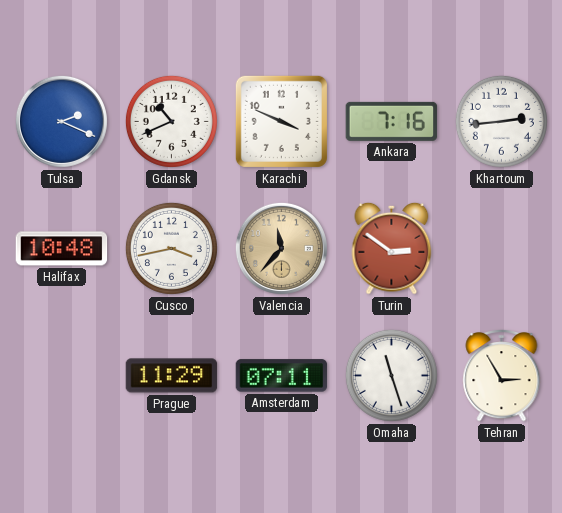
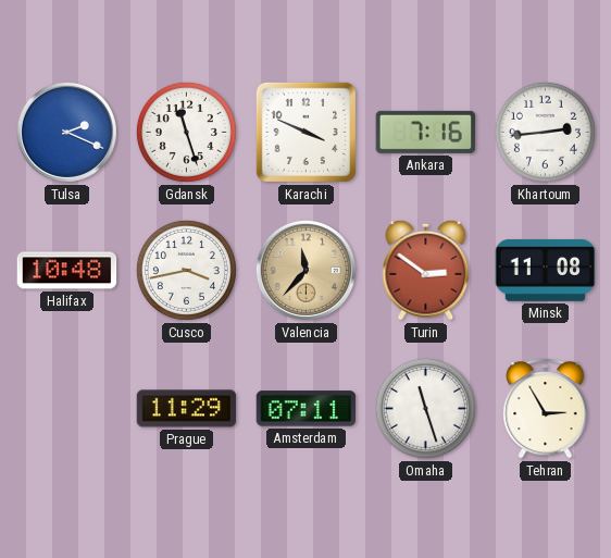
Gdansk: 10:41 -> 11:27 (186, 132)
Minsk: none -> 11:08 (546, 270)
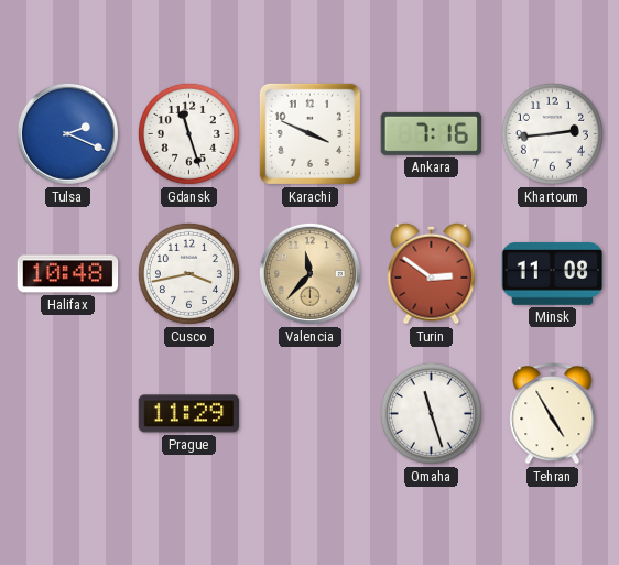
Amsterdam: 07:11 -> none (307, 409)
Tehran: 2:55 -> 4:55 (553, 414)
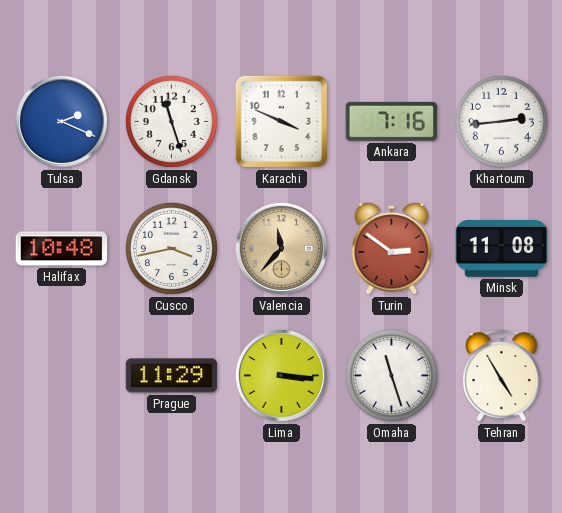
Lima: none -> 3:16 (281, 375)
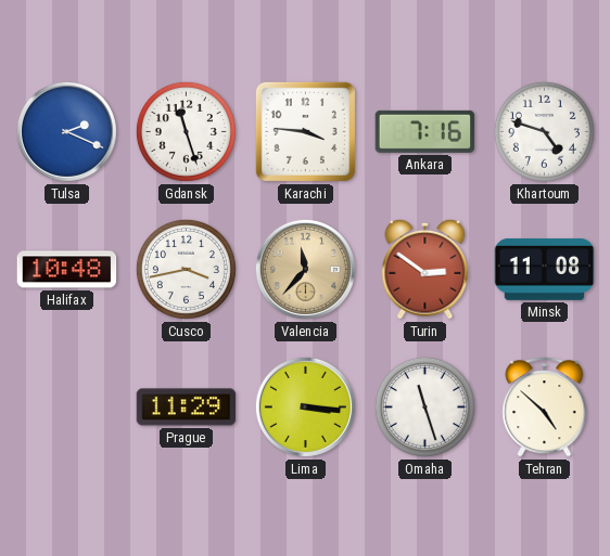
Karachi: 3:49 -> 3:46 (305, 131)
Khartoum: 2:44 -> 4:48 (544, 131)
Tehran: 4:55 -> 4:52 (545, 408)
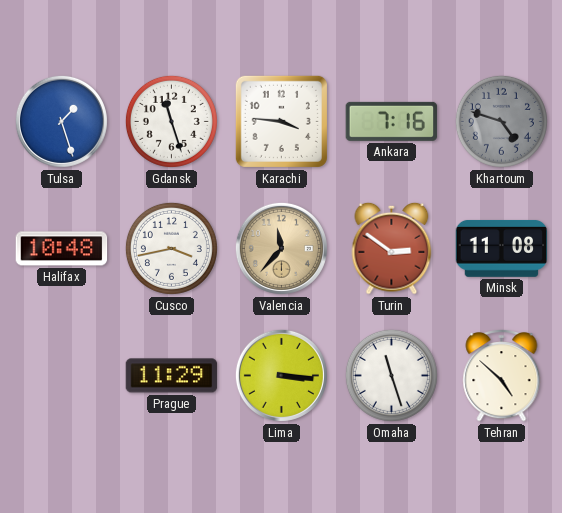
Tulsa: 2:19 -> 1:27 (61, 121)
Khartoum dial: white -> grey (501, 121)
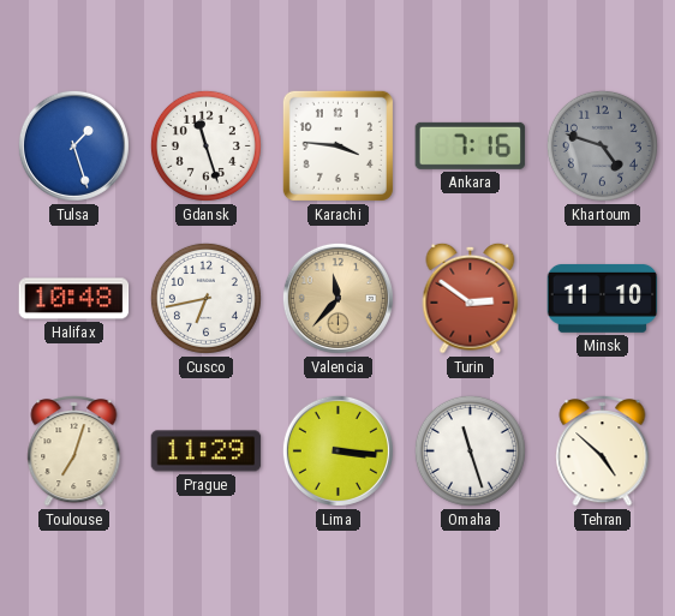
Cusco: 3:43 -> 6:43 (205, 298)
Minsk: 11:08 -> 11:10 (603, 298)
Toulouse: none -> 7:03 (74, 451)
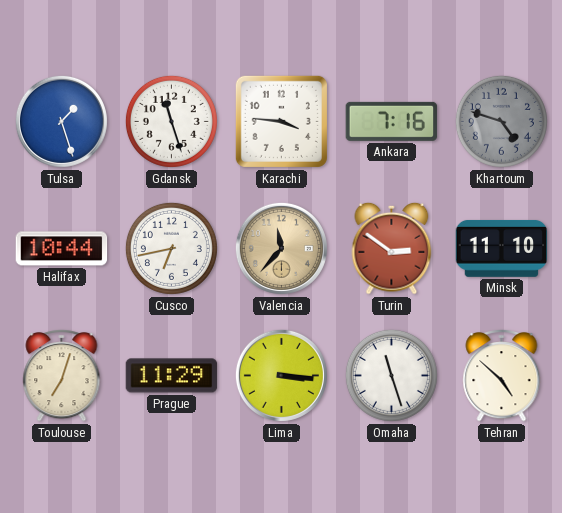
Halifax: 10:48 -> 10:44 (62, 249)
